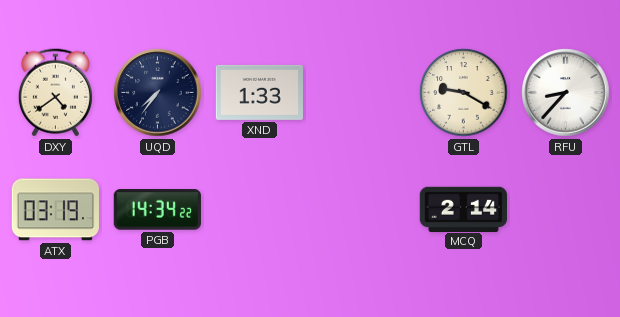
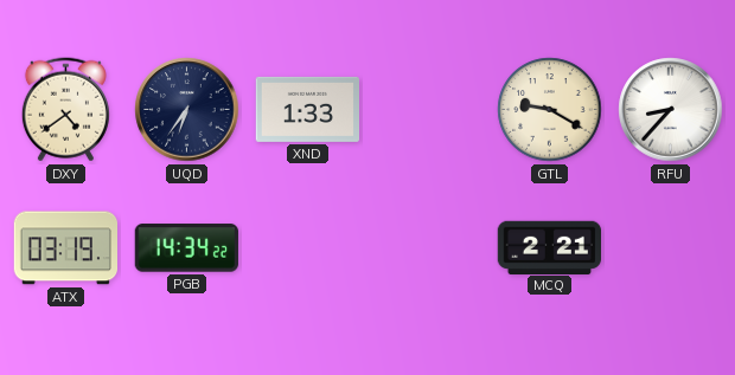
UQD: 7:36 -> 6:36 (187, 110)
MCQ: 2:14 -> 2:21 (549, 247)
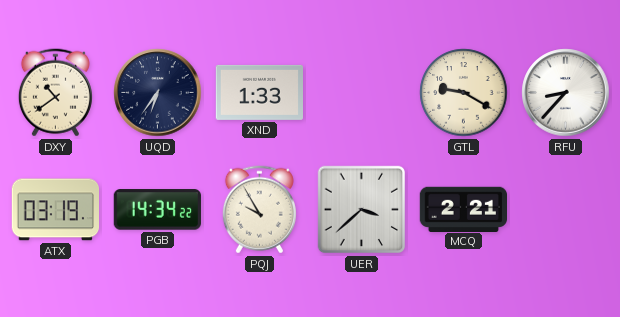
DXY: 4:39 -> 10:39 (55, 93)
PQJ: none -> 9:55 (259, 210)
UER: none -> 3:38 (362, 210)
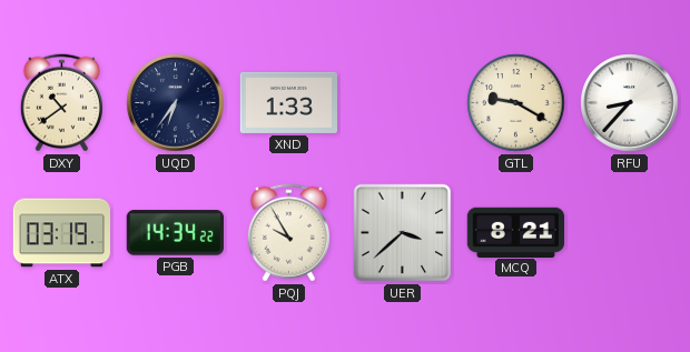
MCQ: 2:21 -> 8:21 (515, 232)
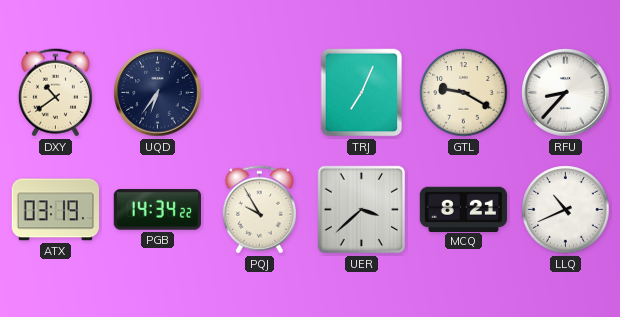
XND: 1:33 -> none (288, 102)
TRJ: none -> 7:04 (362, 93)
LLQ: none -> 10:41 (566, 210)
